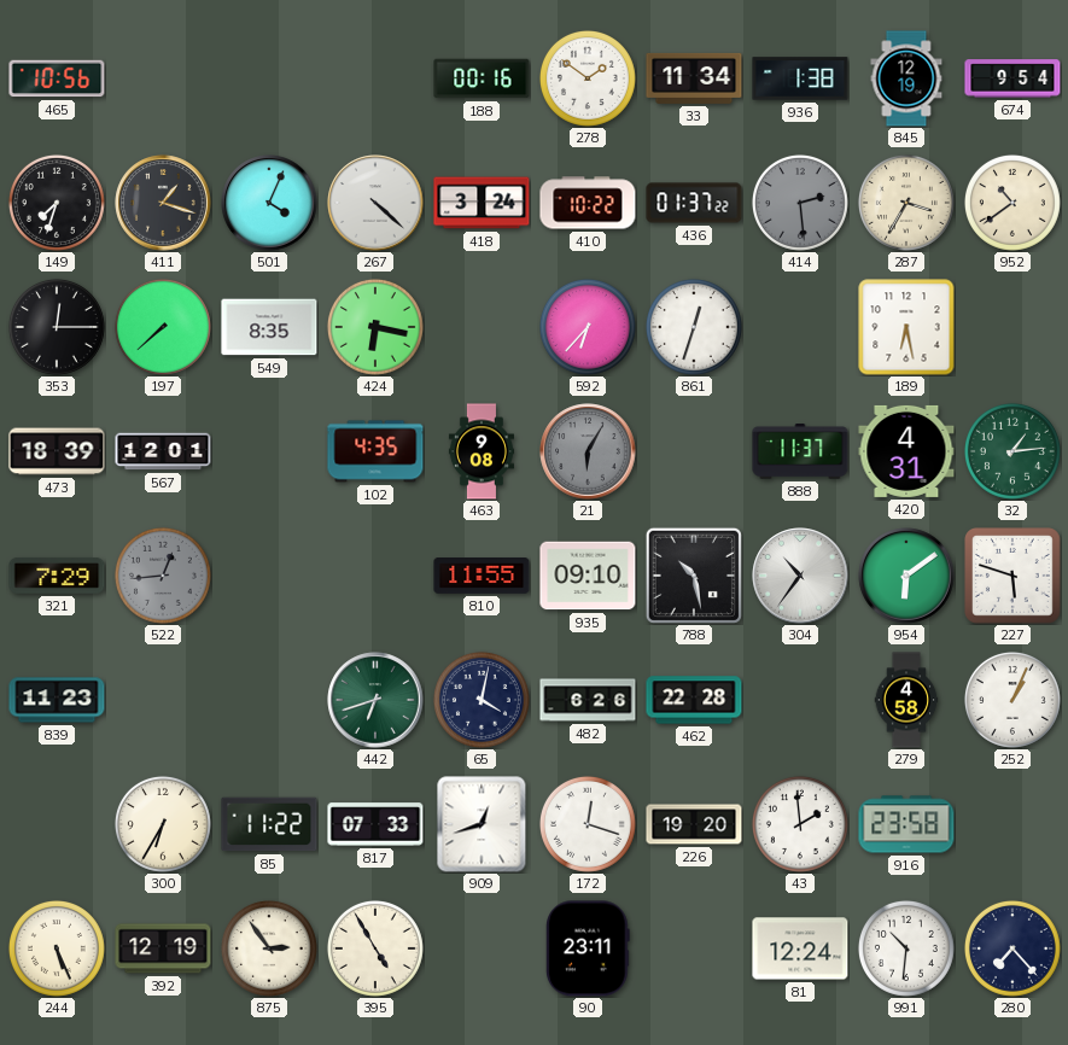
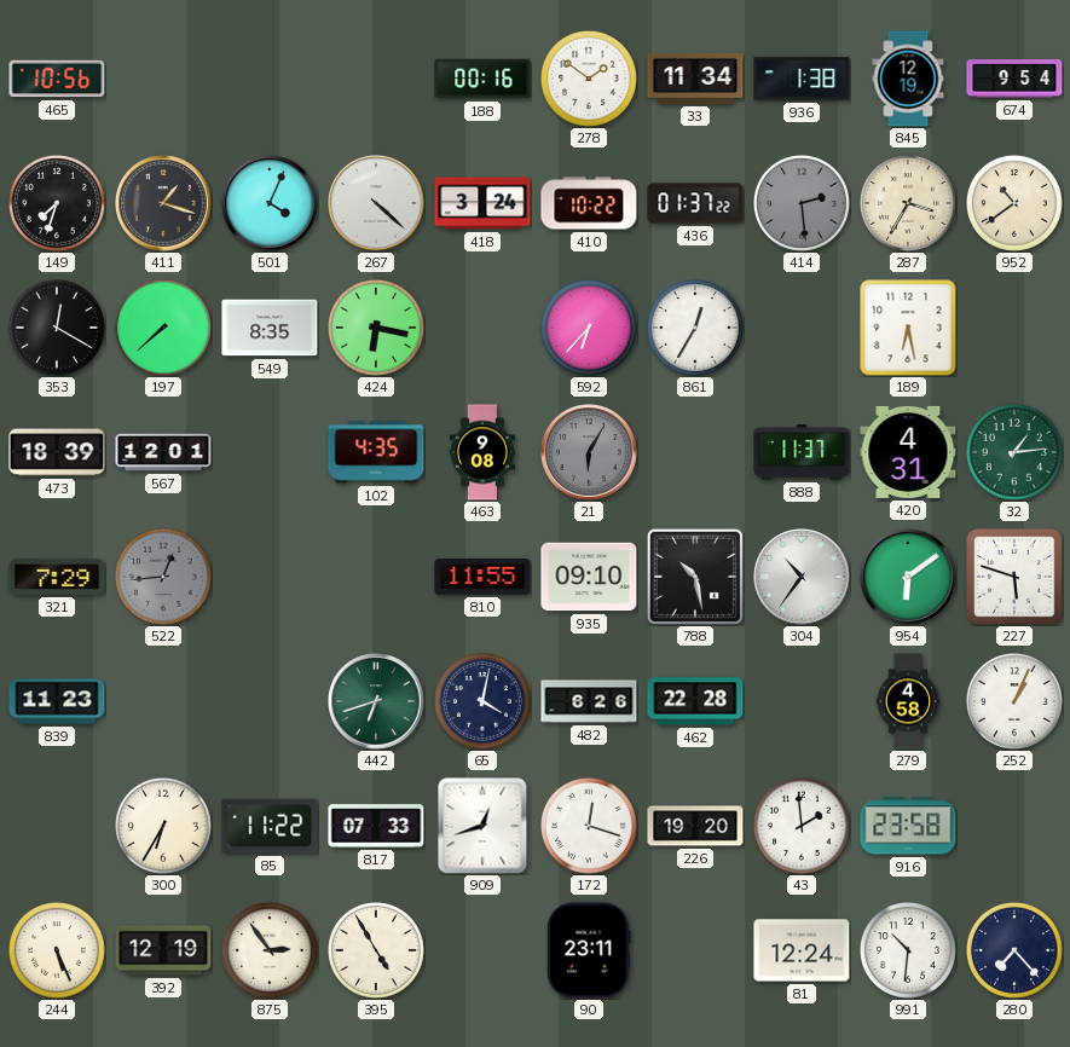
353: 12:15 -> 12:20 (57, 328)
861: 12:33 -> 12:35 (695, 328)
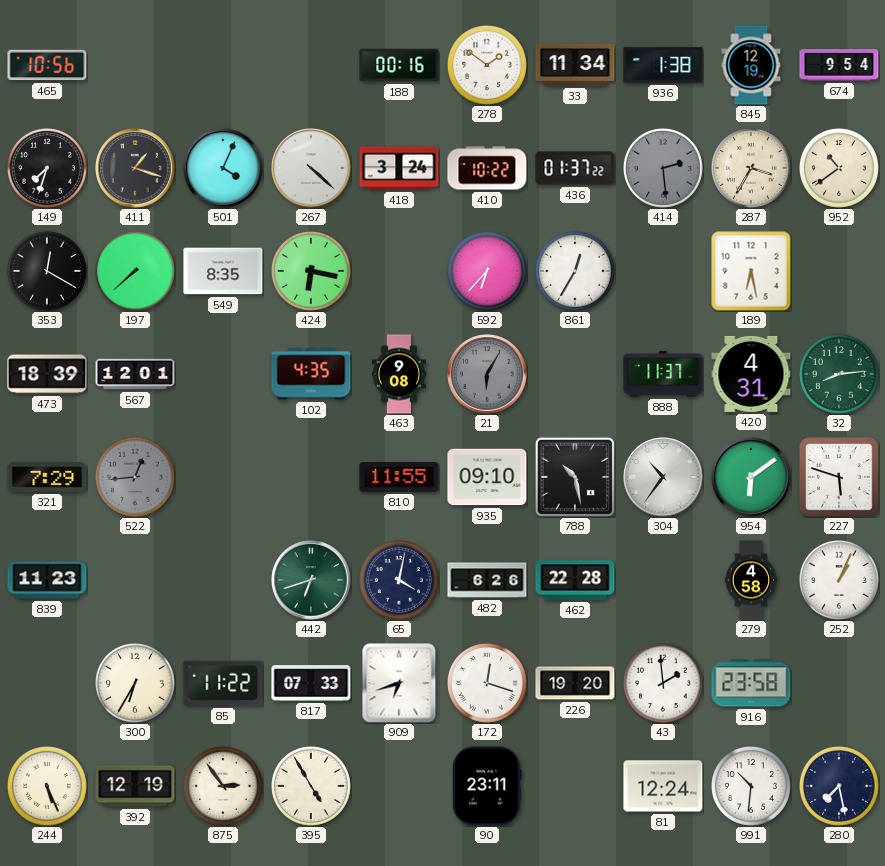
32: 1:14 -> 8:14 (839, 374)
909: 12:42 -> 6:42 (399, 683)
280: 7:23 -> 7:28 (839, 786)
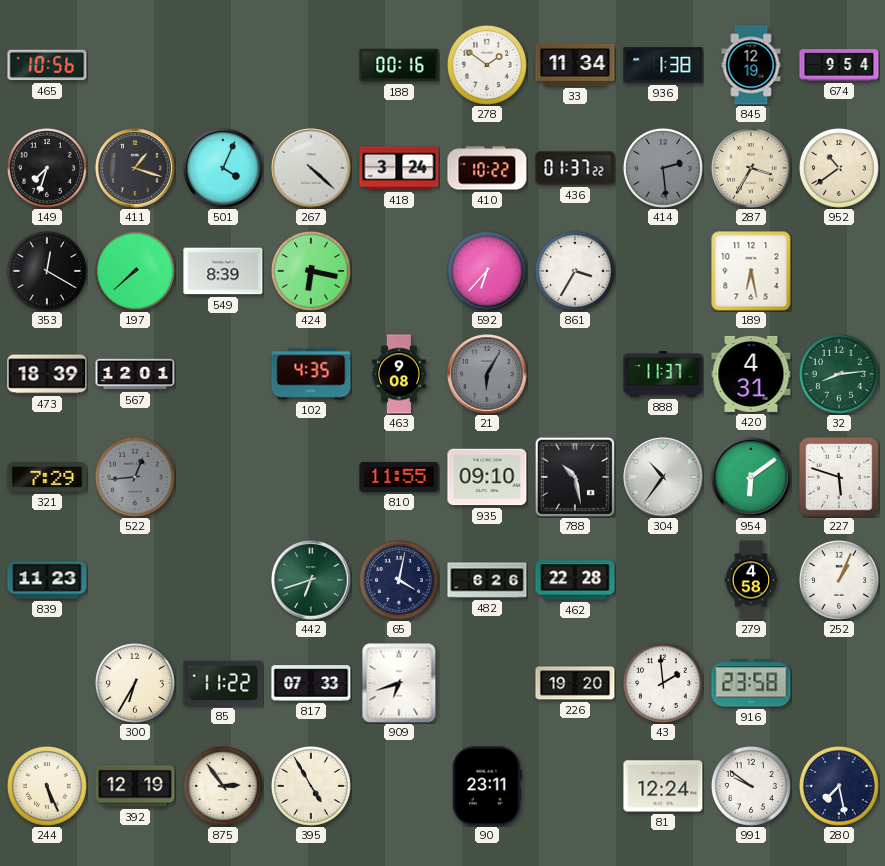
549: 8:35 -> 8:39 (223, 271)
861: 12:35 -> 3:35 (575, 271)
172: 12:18 -> none (487, 683)
991: 10:31 -> 9:51 (751, 786)
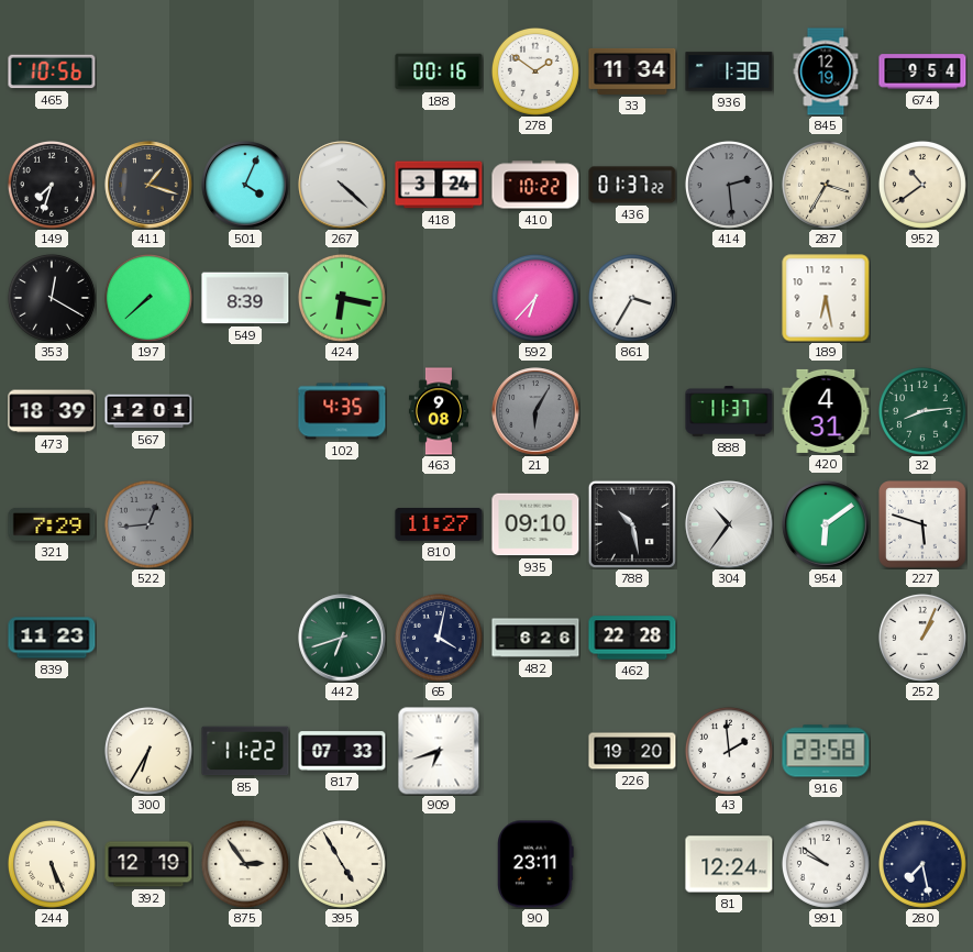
810: 11:55 -> 11:27 (439, 525)
279: 4:58 -> none (751, 580)
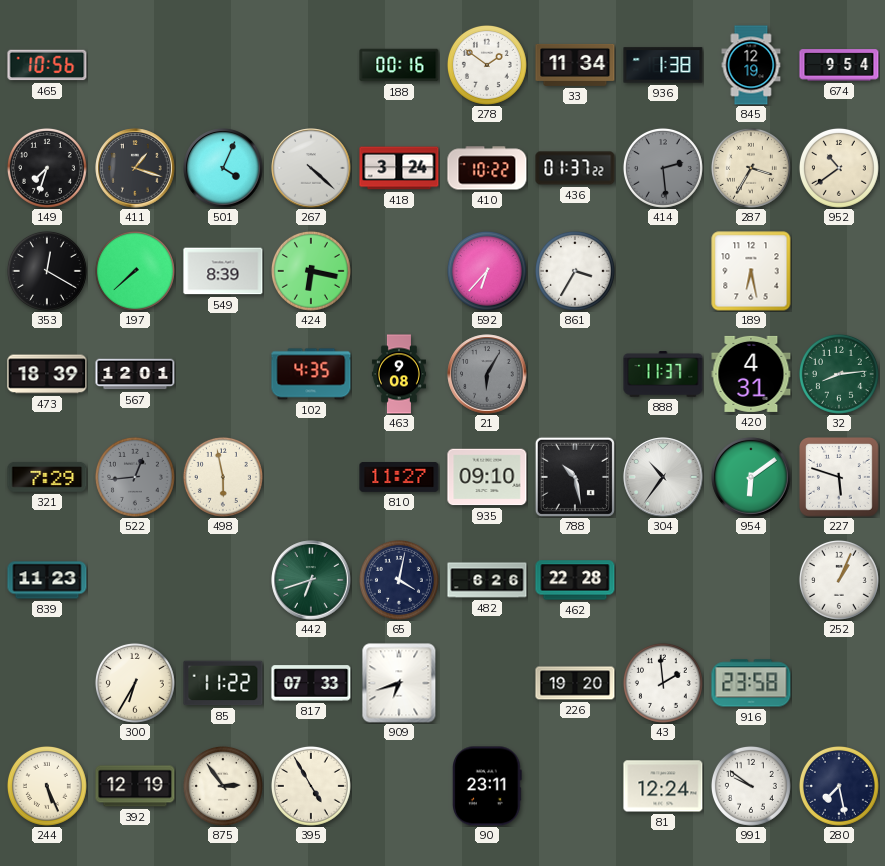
498: none -> 5:58 (223, 477)
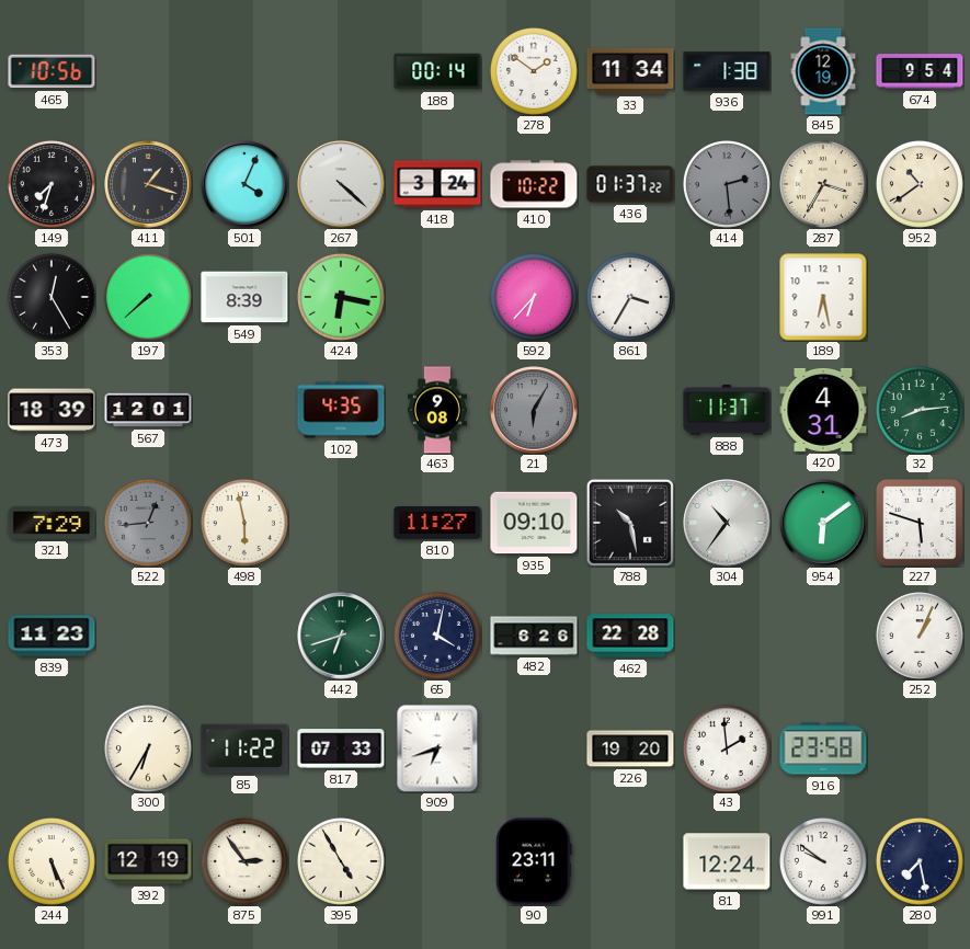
188: 00:16 -> 00:14 (437, 71)
353: 12:20 -> 12:25 (52, 297)
